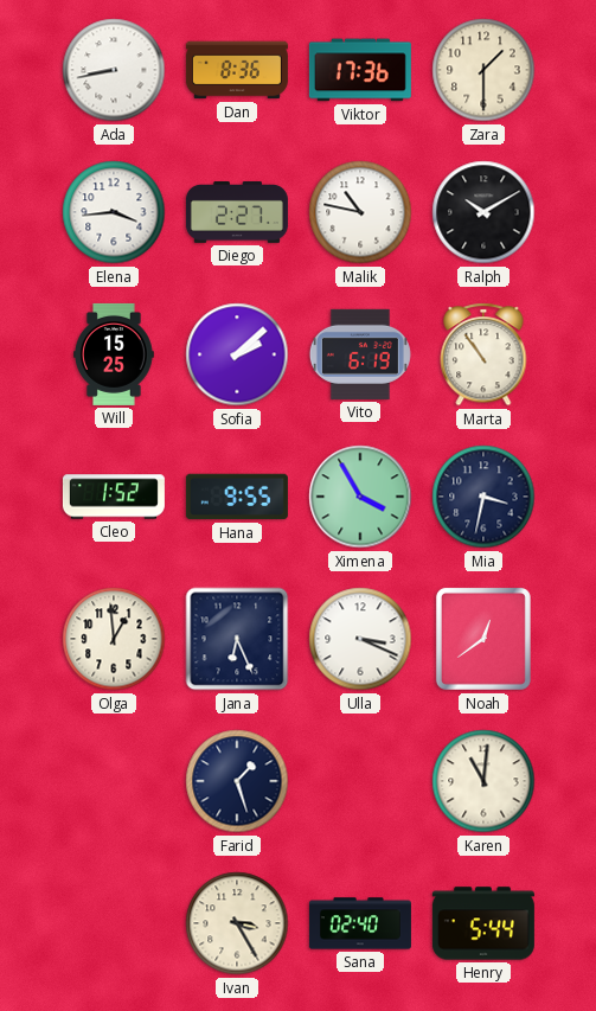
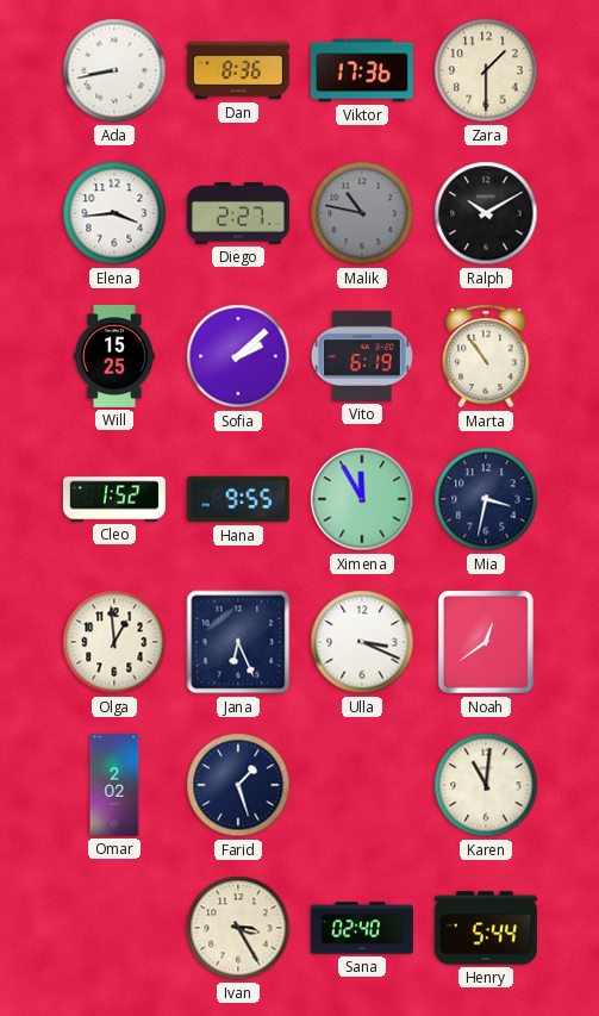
Malik dial: white -> grey (362, 213)
Ximena: 3:55 -> 11:55 (362, 499)
Omar: none -> 2:02 (114, 785)
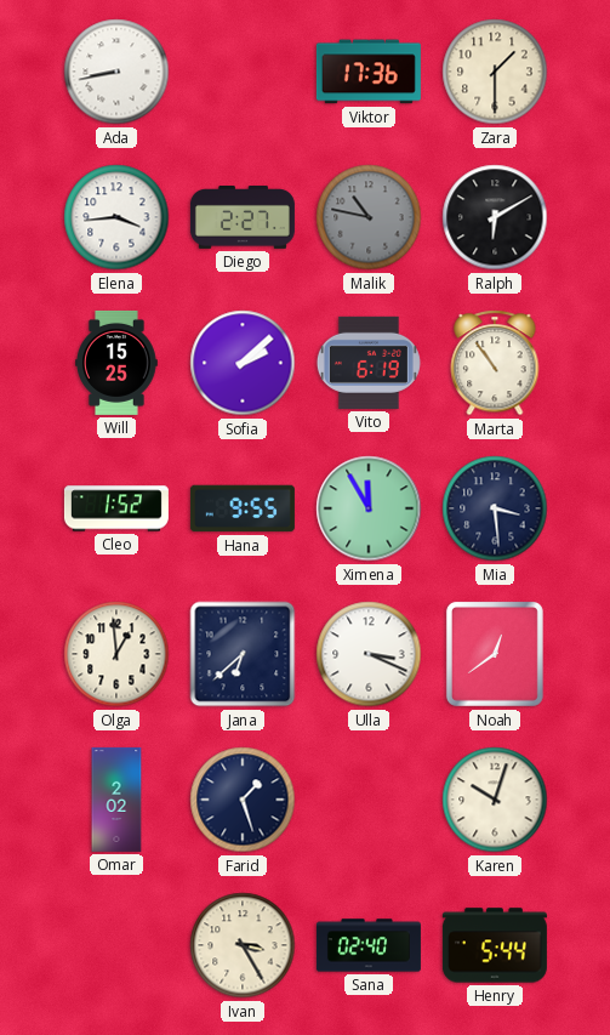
Dan: 8:36 -> none (238, 70)
Ralph: 10:10 -> 6:10 (495, 217)
Mia: 3:32 -> 3:29 (495, 508)
Jana: 6:26 -> 6:38 (243, 654)
Karen: 11:01 -> 10:03 (495, 800)
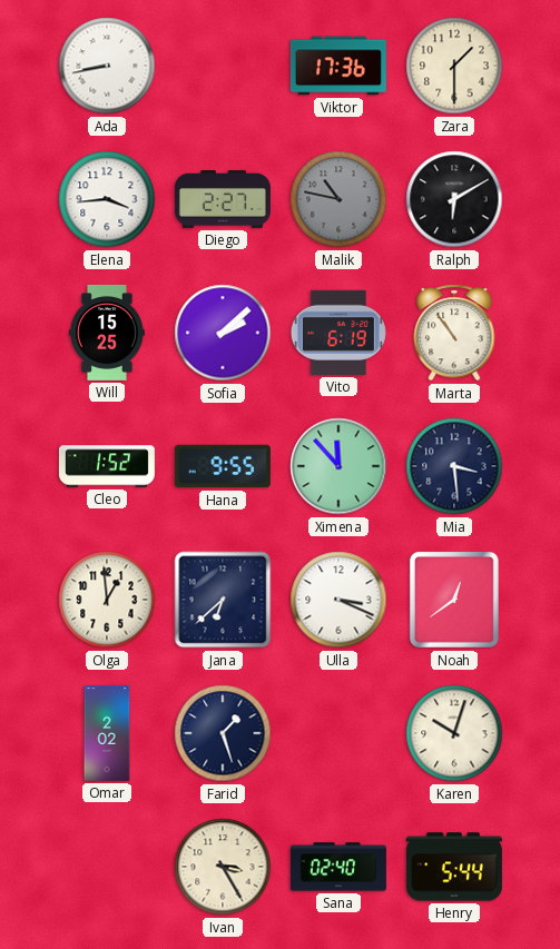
Ximena: 11:55 -> 11:53 (338, 466)
